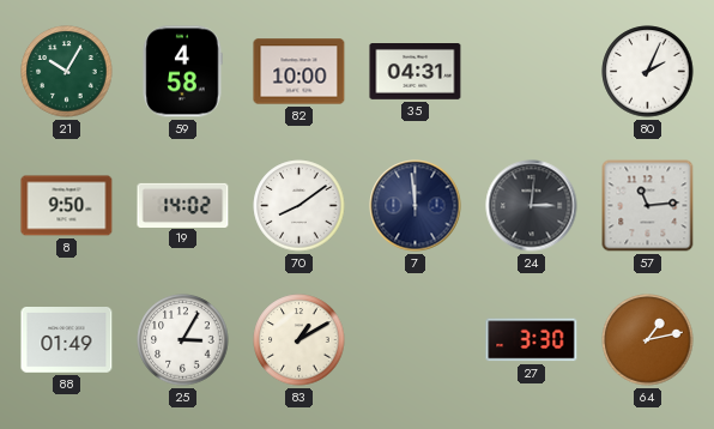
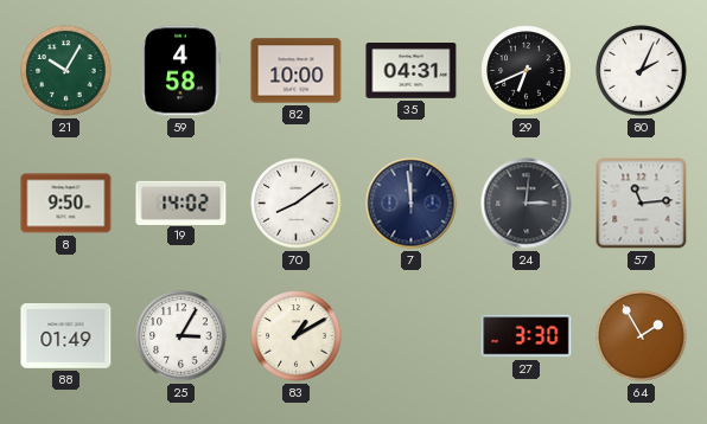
29: none -> 6:41 (527, 71)
64: 1:13 -> 1:55 (642, 336)
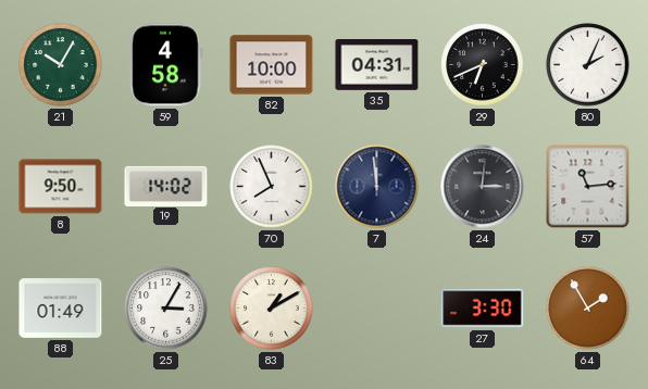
70: 8:09 -> 7:56 (272, 187)
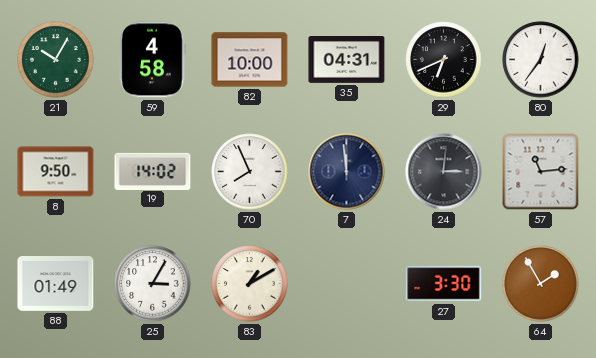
80: 2:04 -> 12:36 (541, 60)
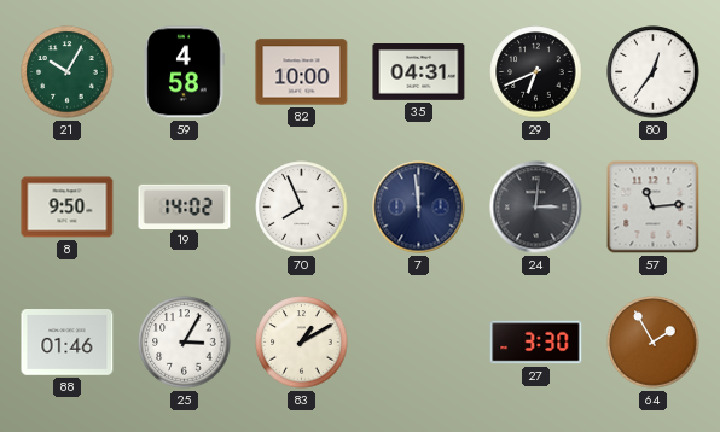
88: 01:49 -> 01:46 (68, 343)
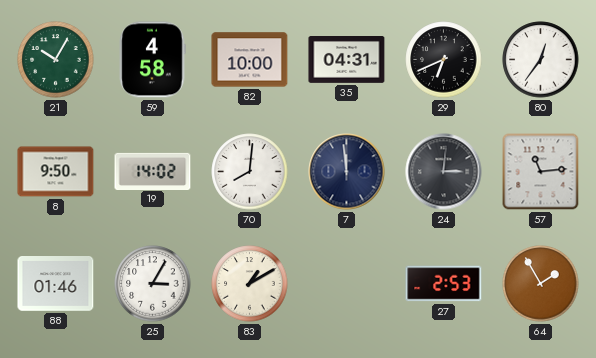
70: 7:56 -> 8:01 (250, 172)
27: 3:30 -> 2:53 (444, 284)
